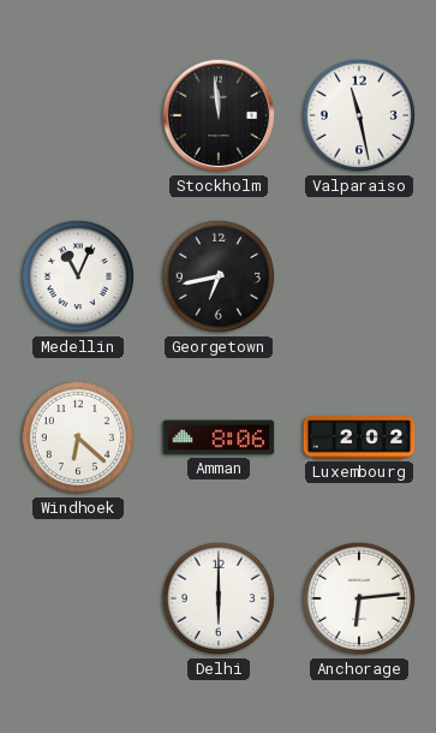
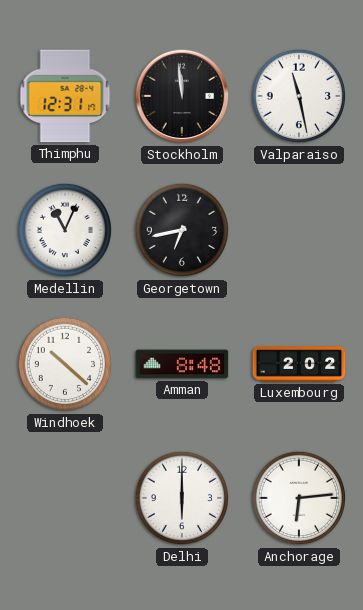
Thimphu: none -> 12:31 (65, 96)
Windhoek: 6:22 -> 10:22 (65, 364)
Amman: 8:06 -> 8:48 (182, 364)
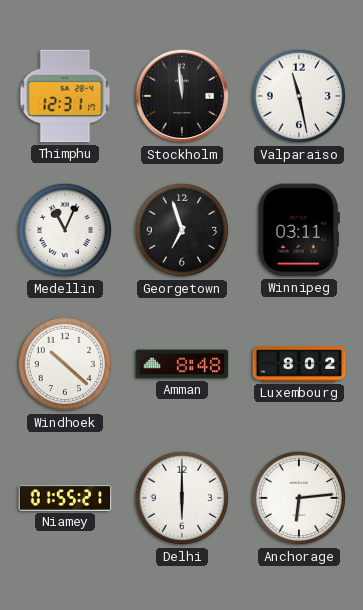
Georgetown: 6:43 -> 6:57 (182, 230)
Winnipeg: none -> 03:11 (299, 230)
Luxembourg: 2:02 -> 8:02 (299, 364)
Niamey: none -> 01:55 (65, 498)
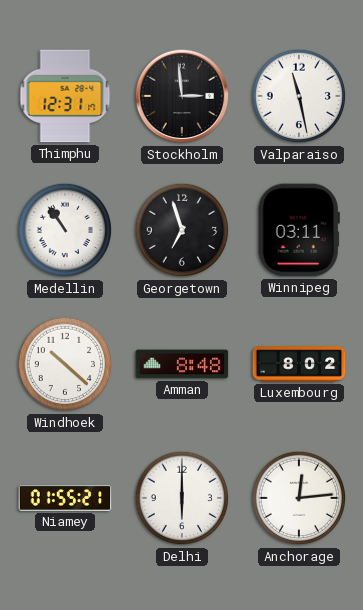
Stockholm: 11:59 -> 2:59 (182, 96)
Medellin: 11:04 -> 10:54 (65, 230)
Anchorage: 6:14 -> 12:14 (299, 498)
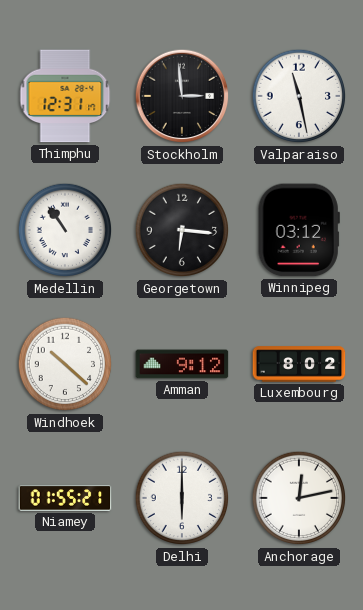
Georgetown: 6:57 -> 6:16 (182, 230)
Winnipeg: 03:11 -> 03:12 (299, 230)
Amman: 8:48 -> 9:12 (182, 364)
Anchorage: 12:14 -> 12:13 (299, 498)
